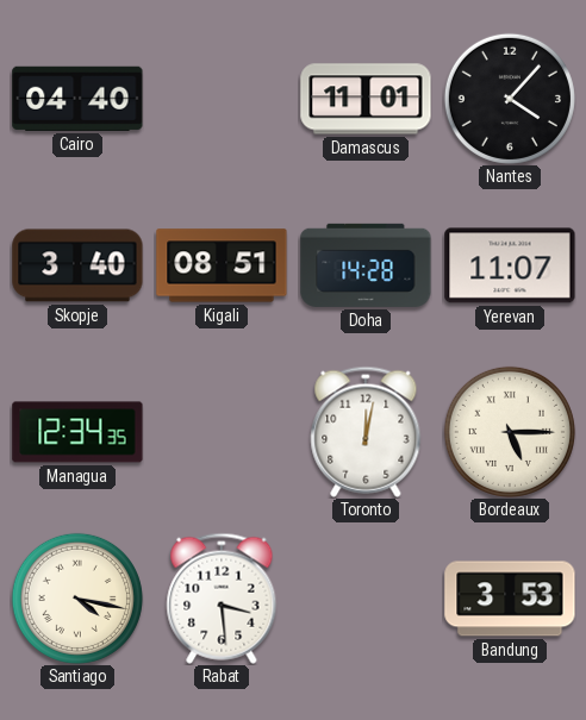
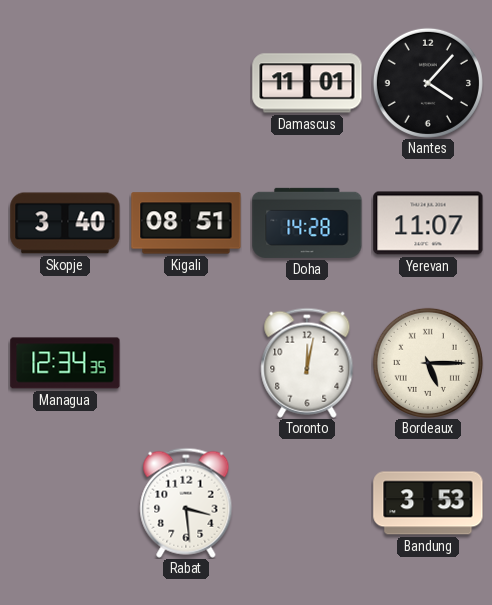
Cairo: 04:40 -> none (77, 99)
Santiago: 4:17 -> none (77, 599)
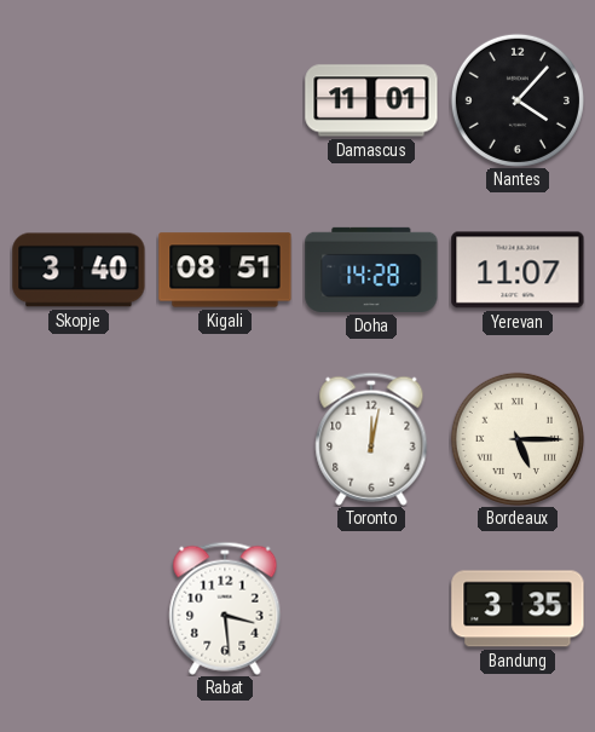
Managua: 12:34 -> none (65, 363)
Bandung: 3:53 -> 3:35 (518, 609)
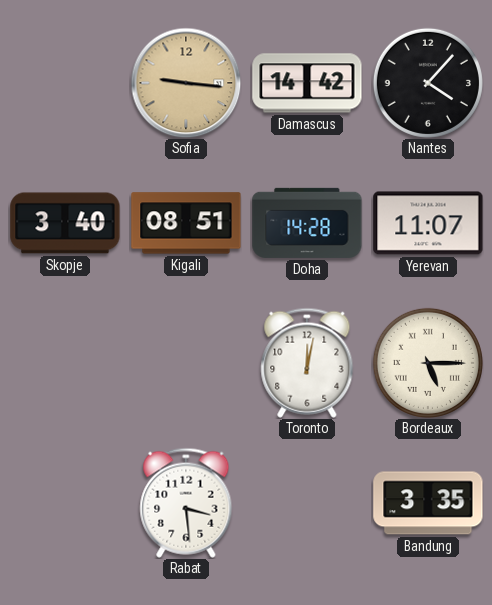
Sofia: none -> 9:16 (186, 83)
Damascus: 11:01 -> 14:42 (307, 83)
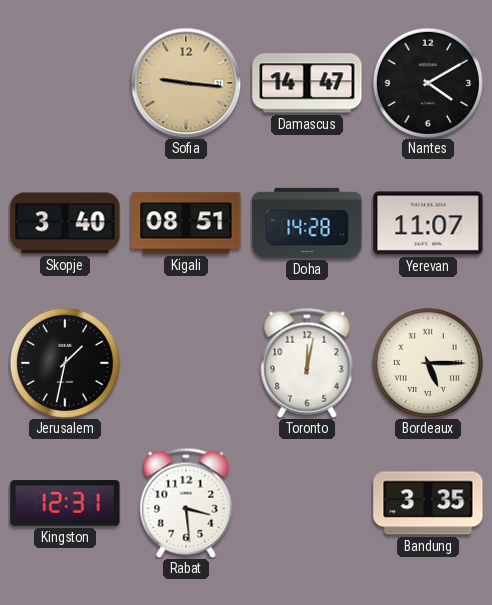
Damascus: 14:42 -> 14:47 (307, 83)
Nantes: 4:07 -> 4:10 (428, 83)
Jerusalem: none -> 1:32 (65, 363)
Kingston: none -> 12:31 (65, 503)
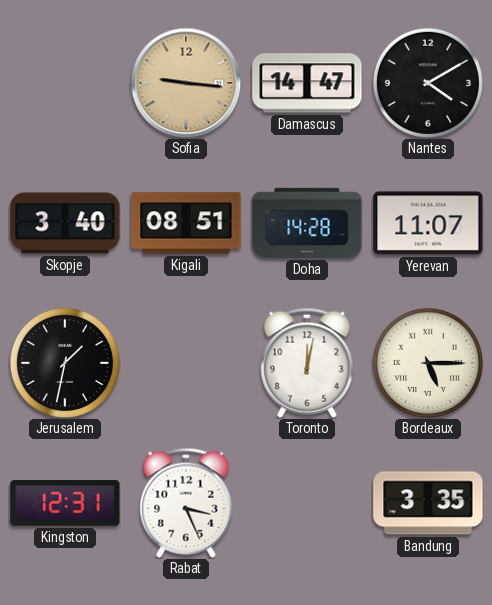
Rabat: 3:29 -> 3:26 (186, 503)
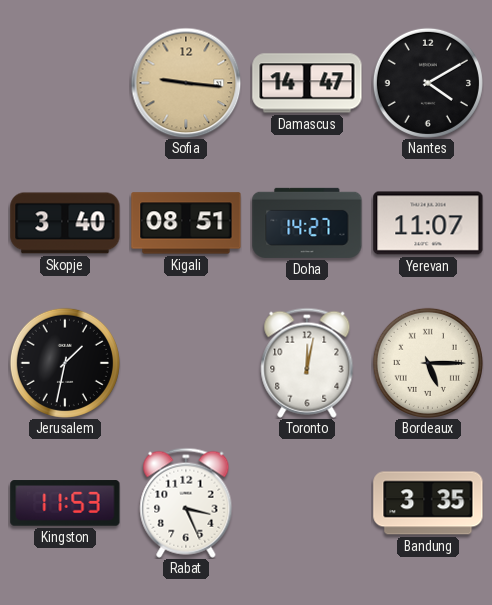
Doha: 14:28 -> 14:27 (307, 223)
Kingston: 12:31 -> 11:53 (65, 503)
